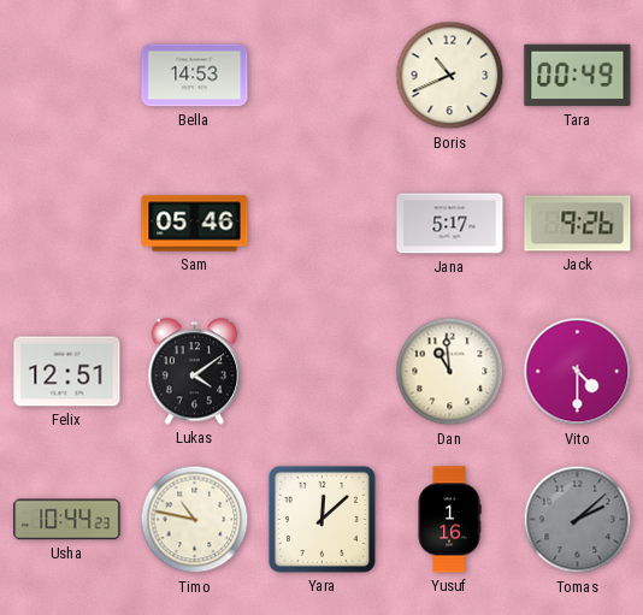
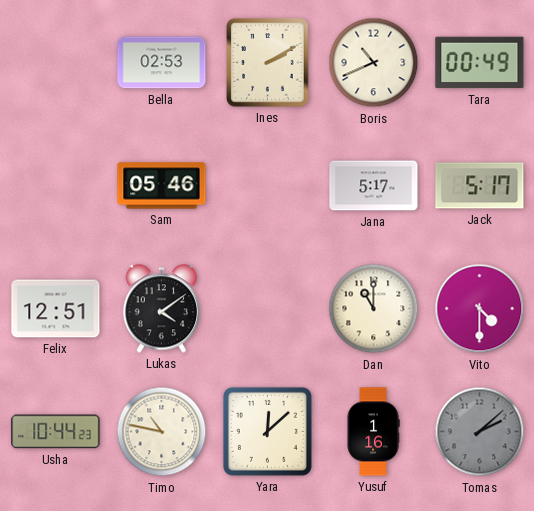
Bella: 14:53 -> 02:53 (162, 63)
Ines: none -> 2:10 (268, 63)
Jack: 9:26 -> 5:17 (480, 186)
Dan: 10:59 -> 11:00 (374, 309)
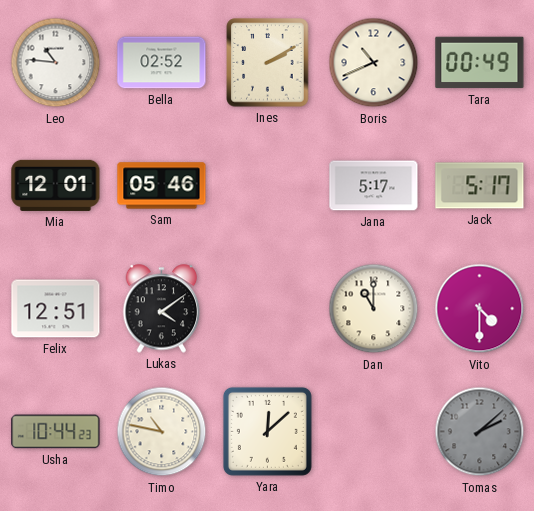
Leo: none -> 10:46 (56, 63)
Bella: 02:53 -> 02:52 (162, 63)
Mia: none -> 12:01 (56, 185)
Yusuf: 1:16 -> none (373, 432)
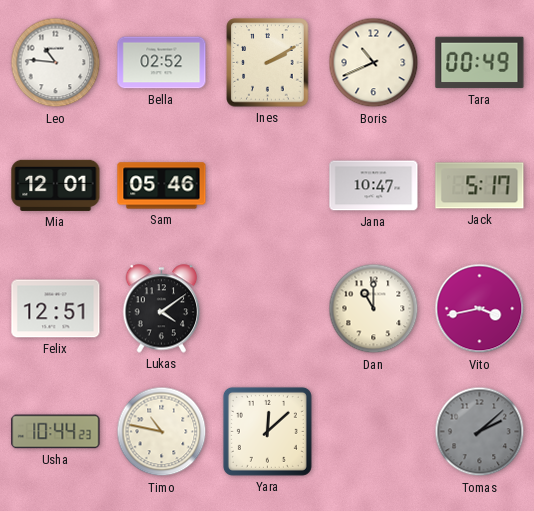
Jana: 5:17 -> 10:47 (374, 186)
Vito: 4:30 -> 3:43 (480, 309)
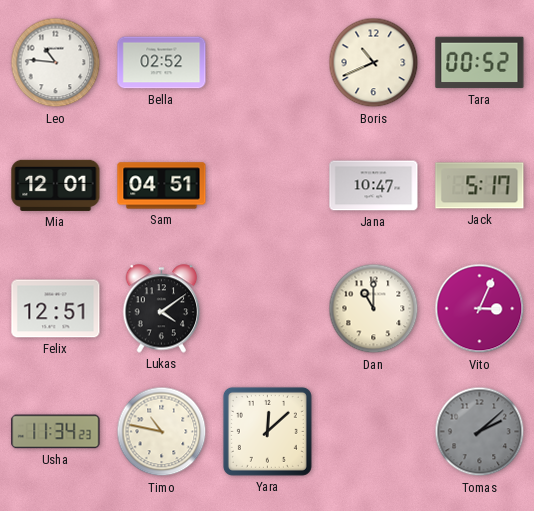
Ines: 2:10 -> none (268, 63)
Tara: 00:49 -> 00:52 (480, 63)
Sam: 05:46 -> 04:51 (162, 186)
Vito: 3:43 -> 3:04 (480, 309)
Usha: 10:44 -> 11:34 (56, 432)
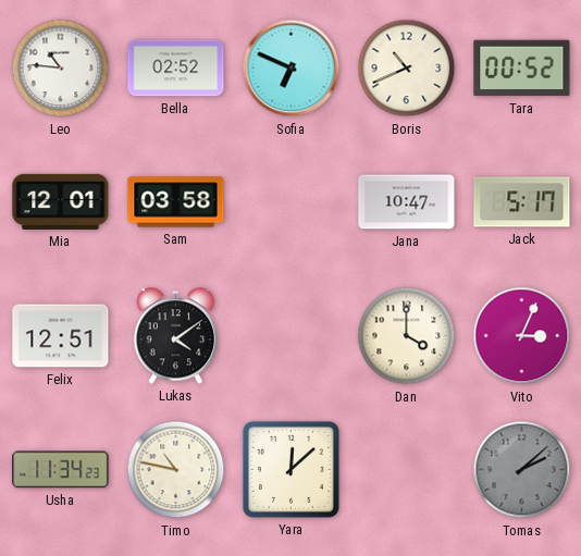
Sofia: none -> 6:49 (292, 69)
Sam: 04:51 -> 03:58 (176, 202)
Dan: 11:00 -> 4:00 (407, 336)
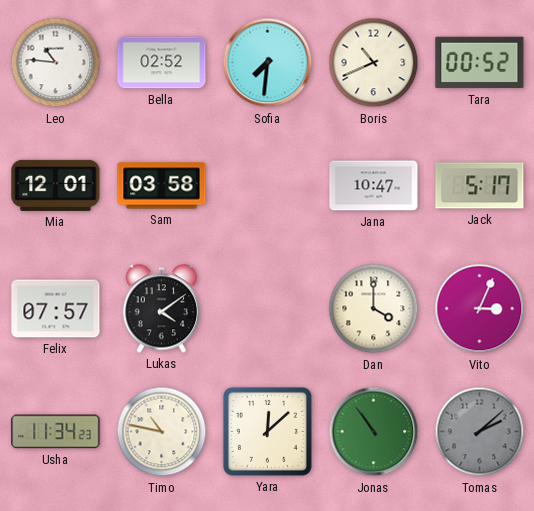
Sofia: 6:49 -> 7:31 (268, 63)
Felix: 12:51 -> 07:57 (56, 309)
Jonas: none -> 10:54 (374, 432)
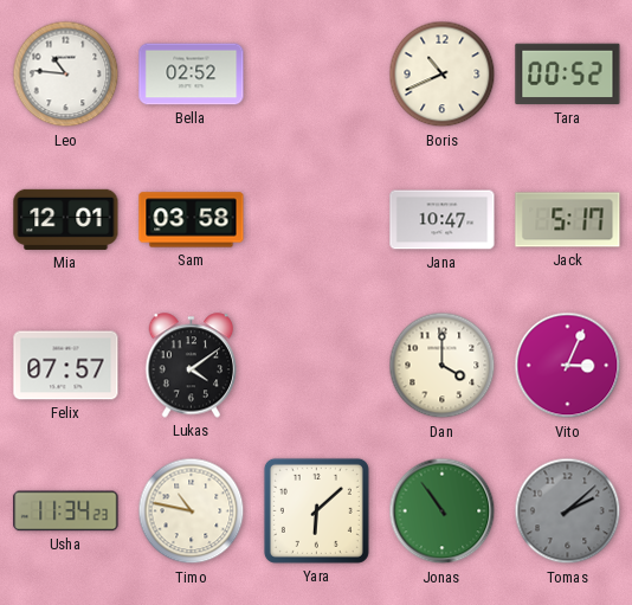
Sofia: 7:31 -> none (268, 63)
Yara: 12:08 -> 6:08 (316, 510)
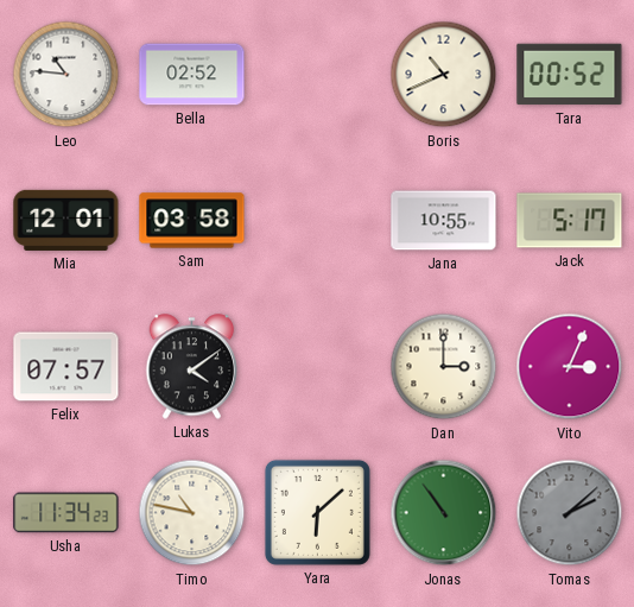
Jana: 10:47 -> 10:55 (444, 221)
Dan: 4:00 -> 3:00 (444, 367)
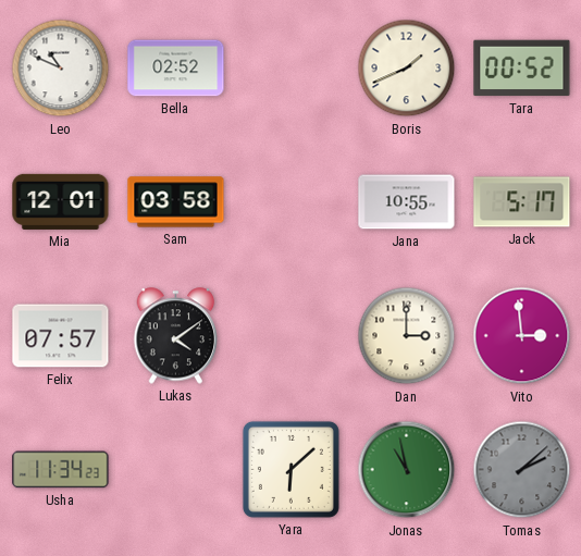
Leo: 10:46 -> 10:49 (61, 69)
Boris: 10:41 -> 1:41 (407, 69)
Vito: 3:04 -> 2:59 (522, 336)
Timo: 10:47 -> none (192, 513)
Jonas: 10:54 -> 10:58 (407, 470)
